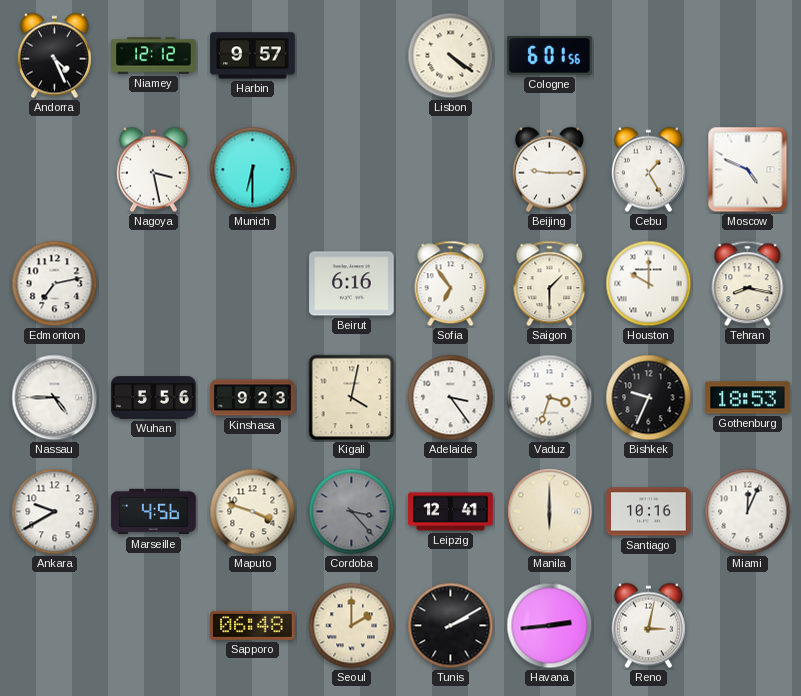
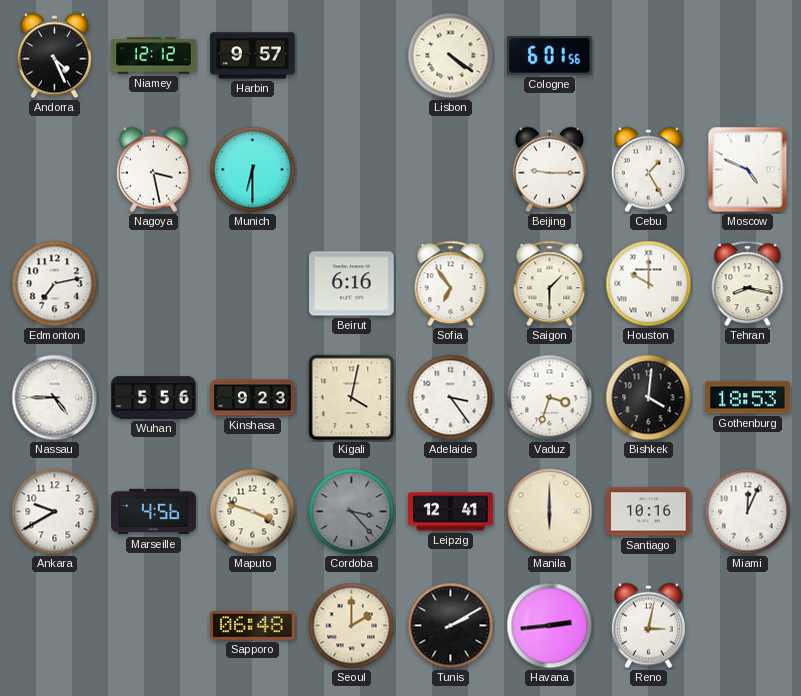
Bishkek: 9:34 -> 4:01 (649, 398)
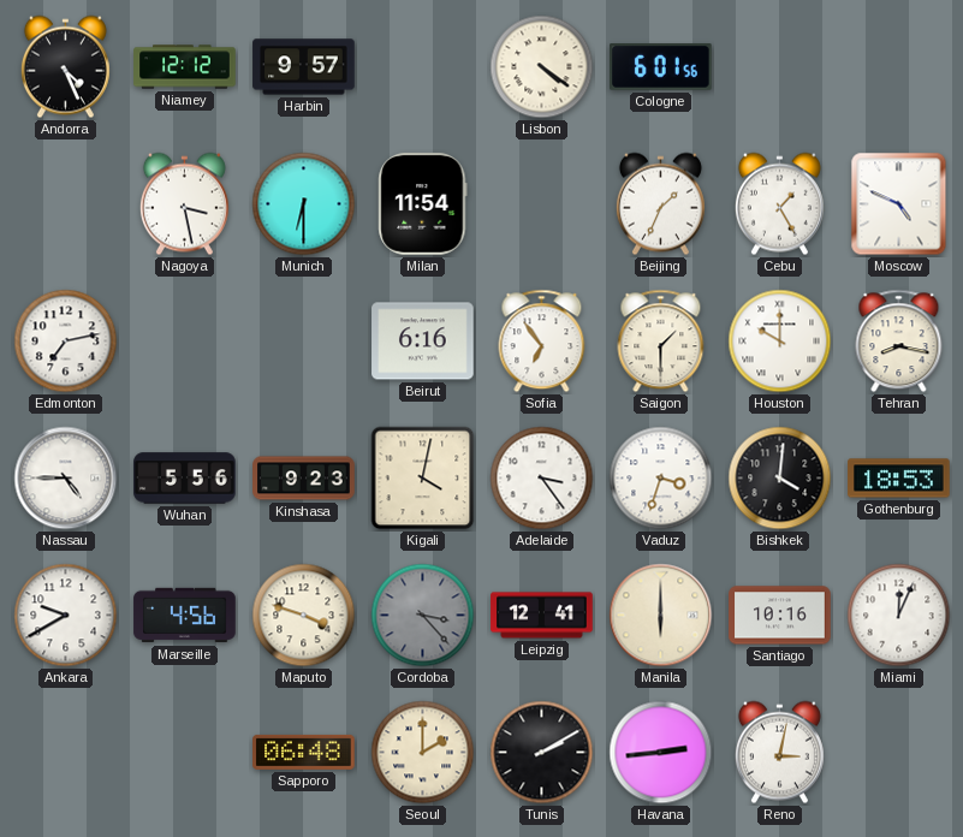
Milan: none -> 11:54 (423, 204)
Beijing: 9:15 -> 1:34 (660, 204)
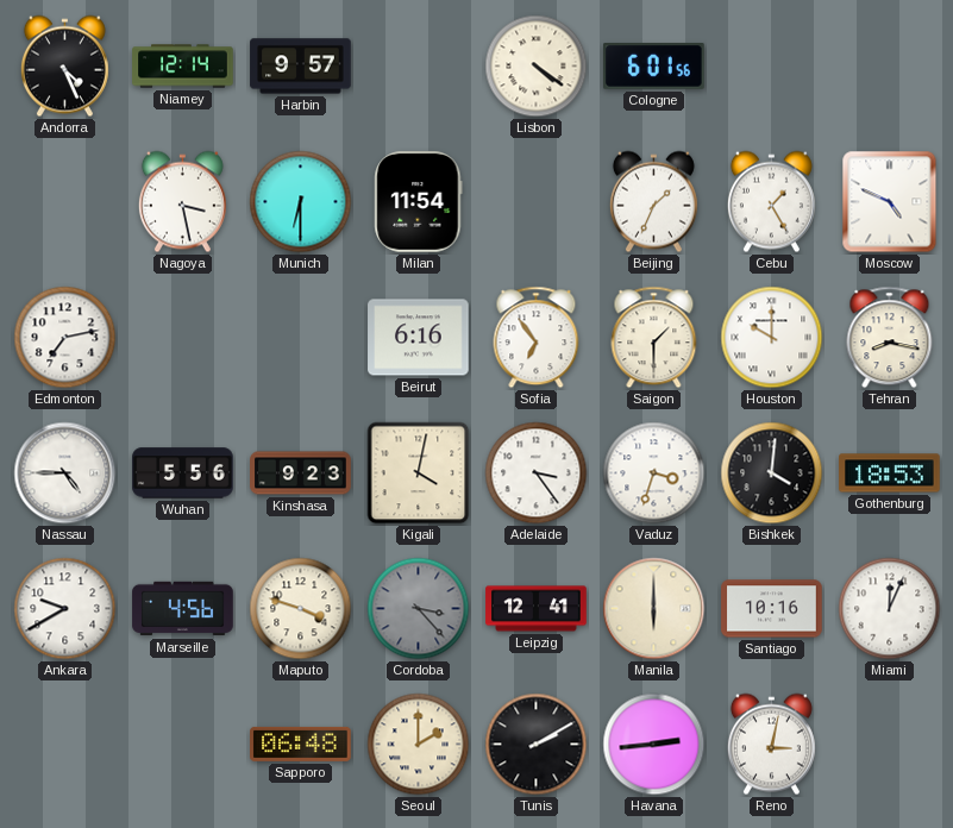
Niamey: 12:12 -> 12:14 (183, 67)
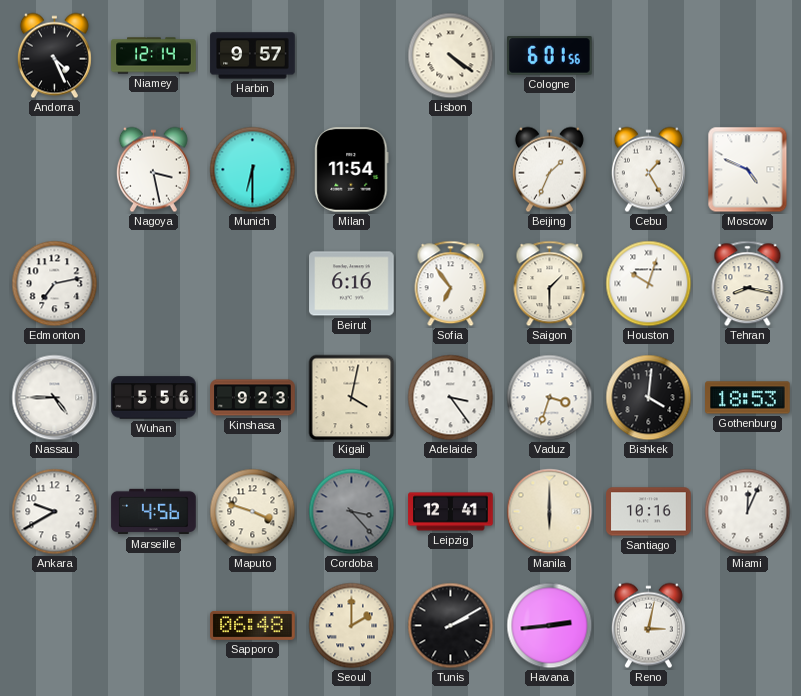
Houston: 10:00 -> 10:03 (649, 284)
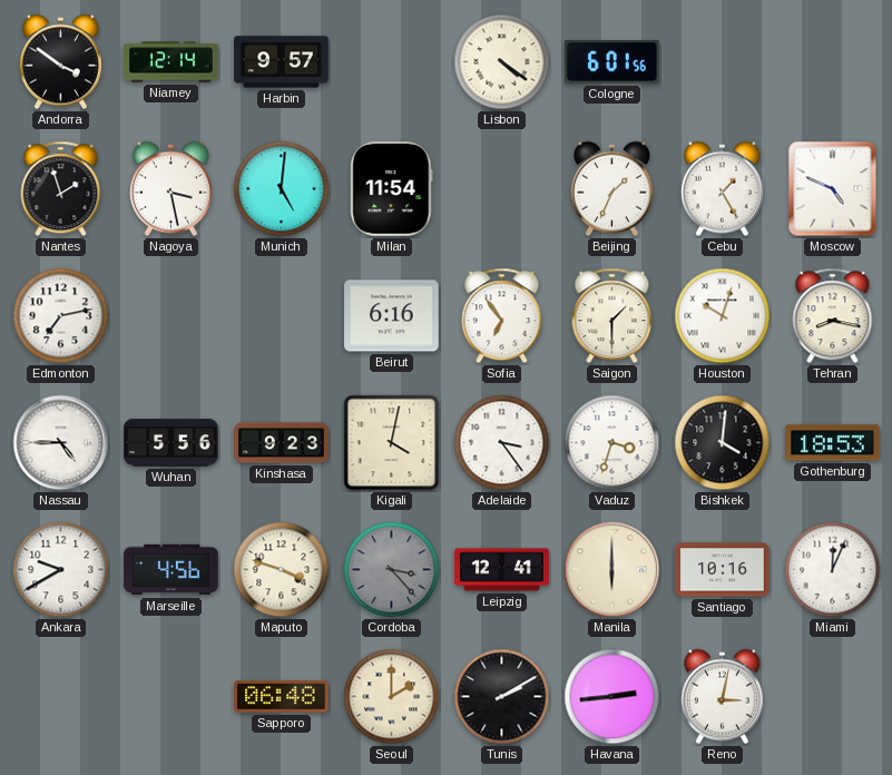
Andorra: 4:26 -> 3:51 (60, 62)
Nantes: none -> 1:57 (61, 189)
Munich: 6:30 -> 5:01 (282, 189)
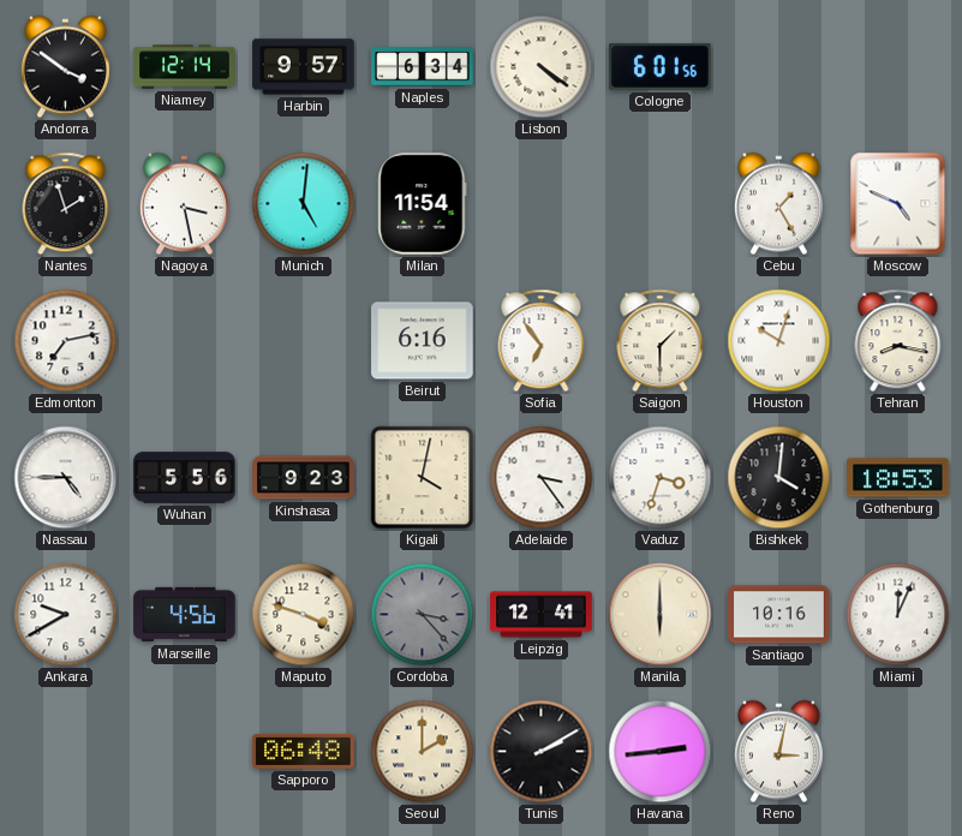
Naples: none -> 6:34 (423, 67)
Beijing: 1:34 -> none (611, 189)
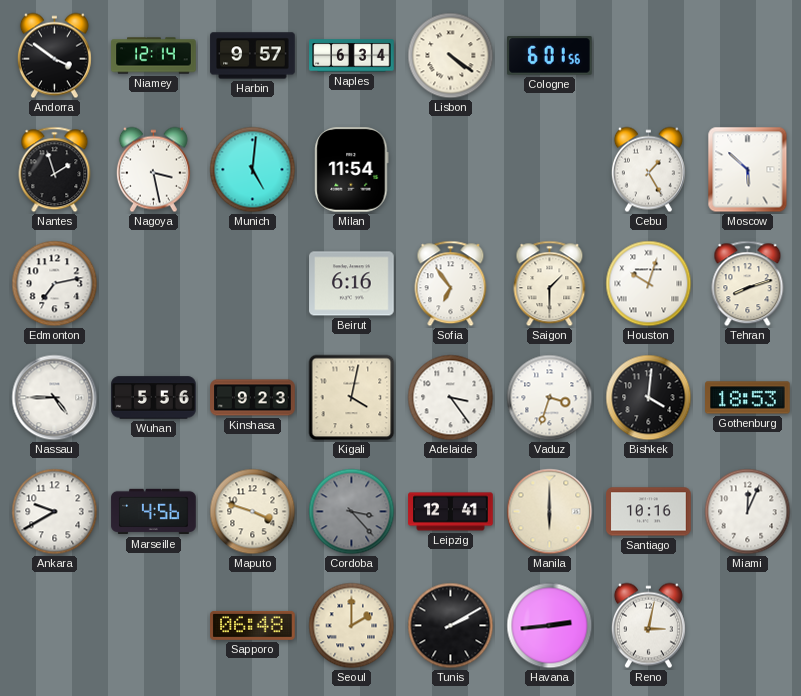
Moscow: 4:49 -> 5:52 (748, 170)
Tehran: 8:17 -> 8:12 (748, 284)
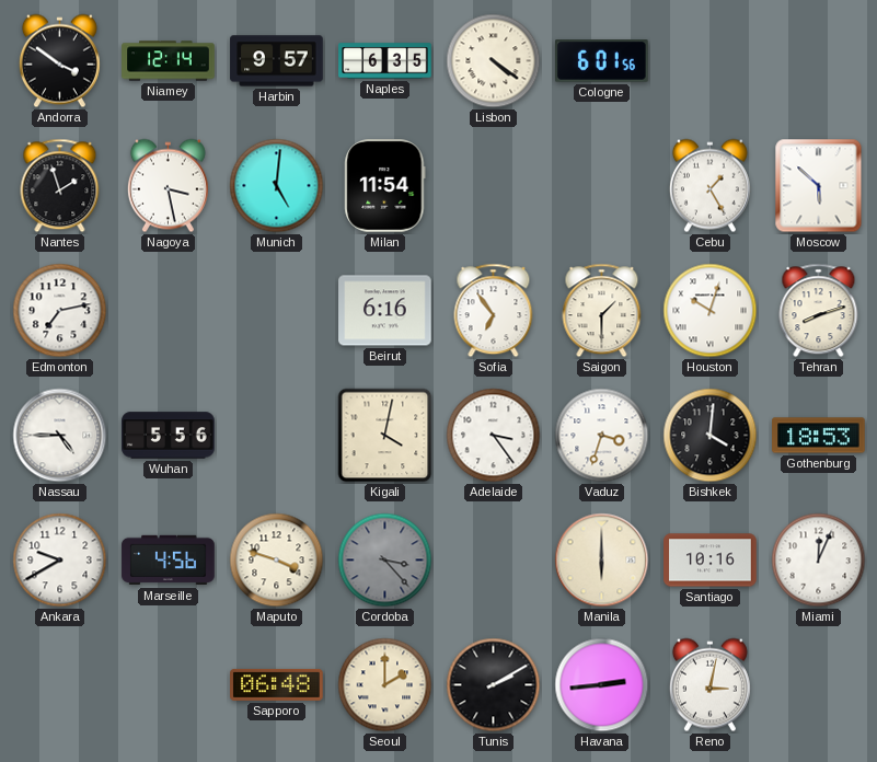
Naples: 6:34 -> 6:35 (385, 61)
Kinshasa: 9:23 -> none (253, 398)
Leipzig: 12:41 -> none (451, 512)
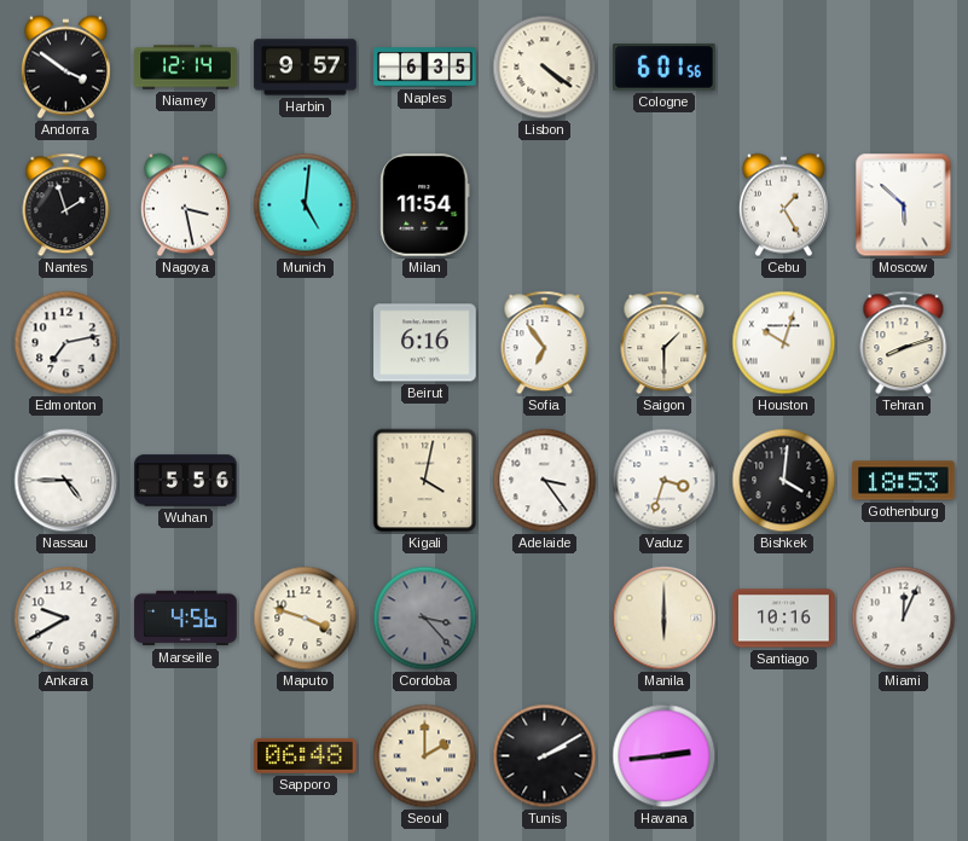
Reno: 3:02 -> none (709, 685)
